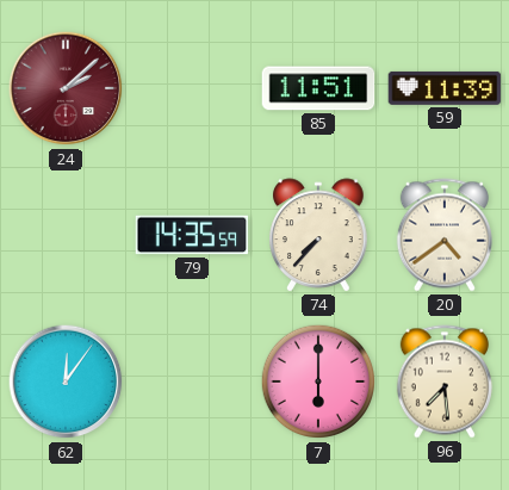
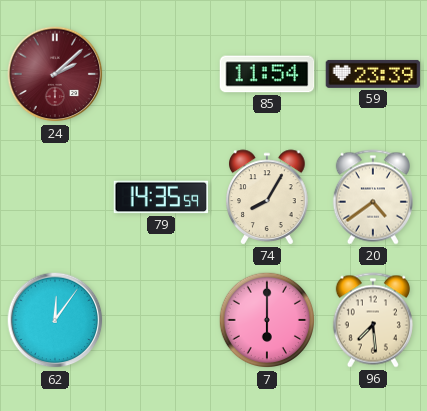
85: 11:51 -> 11:54 (267, 74)
59: 11:39 -> 23:39 (373, 74)
74: 7:37 -> 8:05 (267, 197)
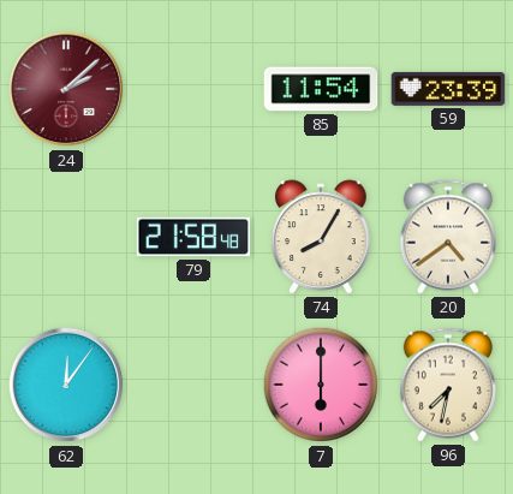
79: 14:35 -> 21:58 (193, 237)
96: 7:29 -> 7:32 (448, 385)
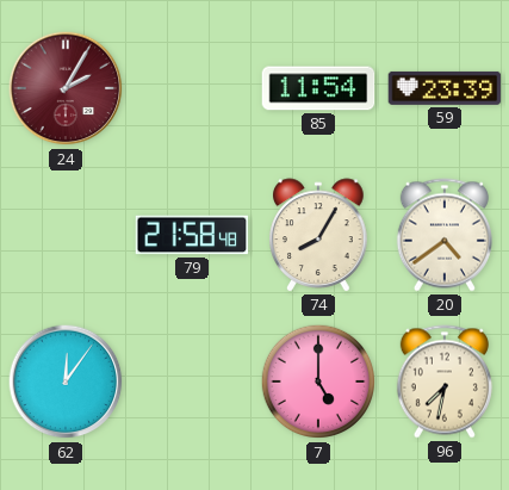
24: 2:08 -> 2:05 (66, 88)
7: 6:00 -> 5:00 (318, 382)
